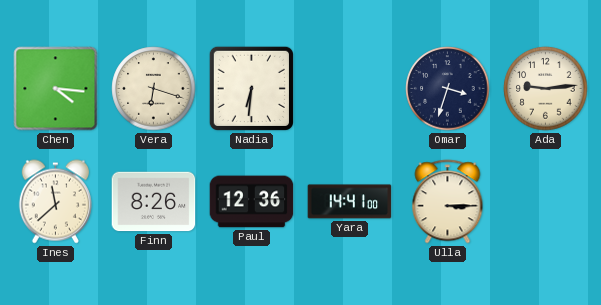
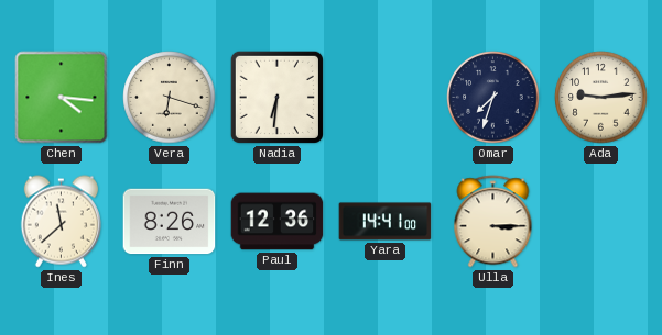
Omar: 3:33 -> 7:33 (493, 98)
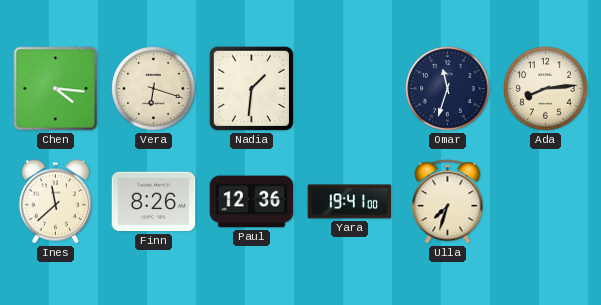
Nadia: 6:31 -> 1:31 (251, 88)
Omar: 7:33 -> 11:33 (448, 89)
Ada: 9:14 -> 8:14 (546, 89)
Yara: 14:41 -> 19:41 (350, 202)
Ulla: 3:15 -> 7:33 (448, 202)
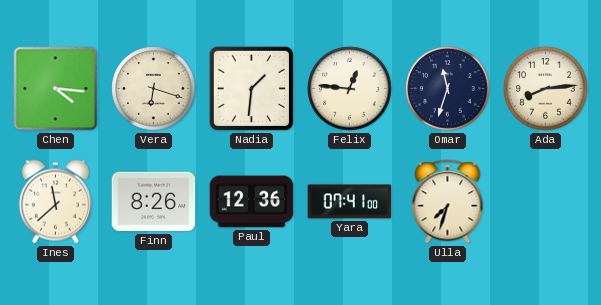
Felix: none -> 12:46 (350, 89)
Yara: 19:41 -> 07:41 (350, 202)
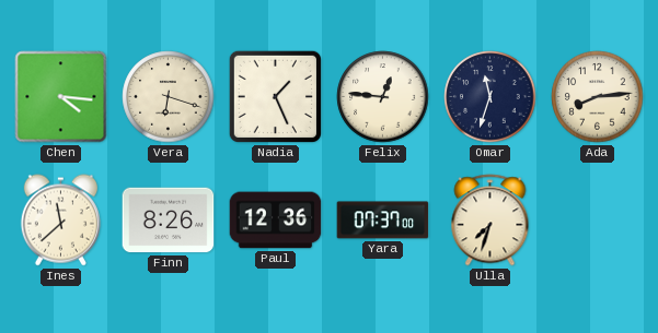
Nadia: 1:31 -> 1:26 (275, 96)
Yara: 07:41 -> 07:37 (383, 221)
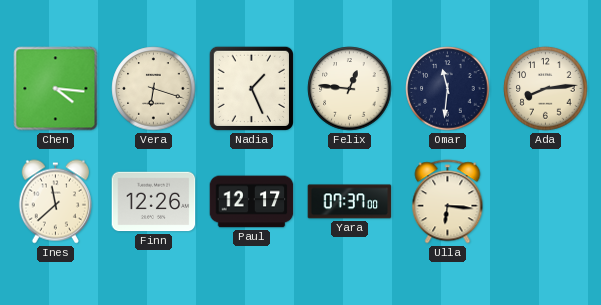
Omar: 11:33 -> 11:31 (448, 89)
Finn: 8:26 -> 12:26 (154, 202)
Paul: 12:36 -> 12:17 (252, 202)
Ulla: 7:33 -> 6:16 (448, 202)
